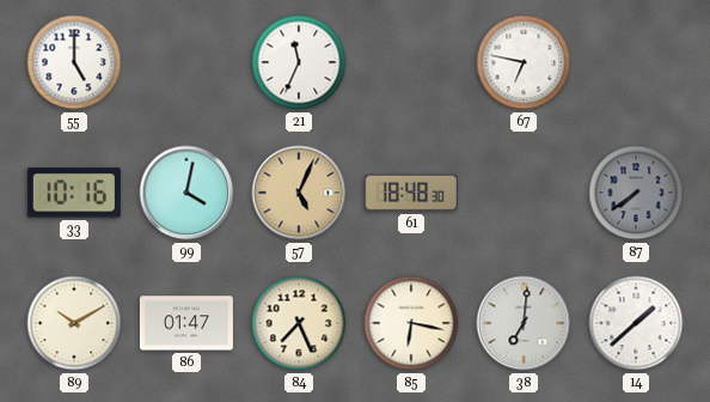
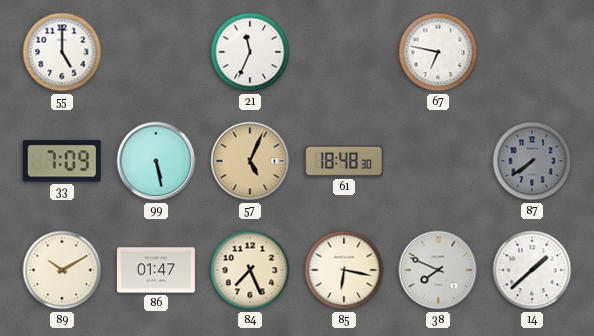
33: 10:16 -> 7:09 (62, 161)
99: 4:02 -> 5:28 (156, 161)
38: 7:01 -> 7:49 (438, 270)
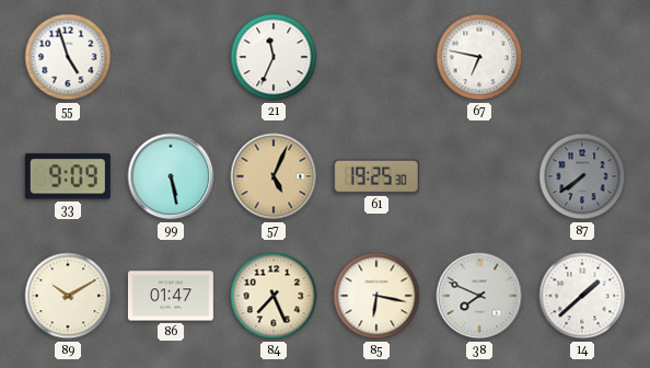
55: 5:00 -> 4:57 (68, 57)
33: 7:09 -> 9:09 (68, 176)
61: 18:48 -> 19:25 (376, 176)
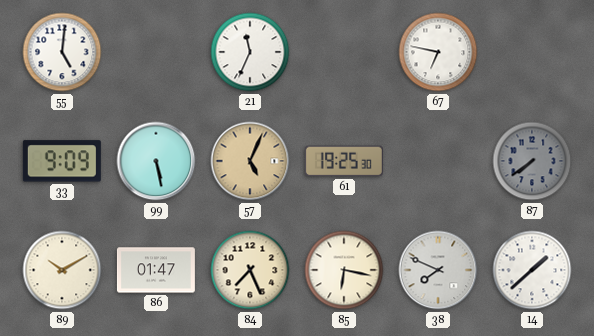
55: 4:57 -> 5:01 (62, 52)
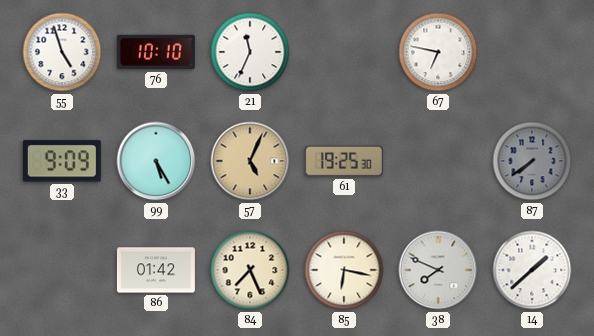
55: 5:01 -> 4:57 (62, 52)
76: none -> 10:10 (156, 52)
99: 5:28 -> 5:25 (156, 161)
89: 10:10 -> none (62, 270)
86: 01:47 -> 01:42 (156, 270)
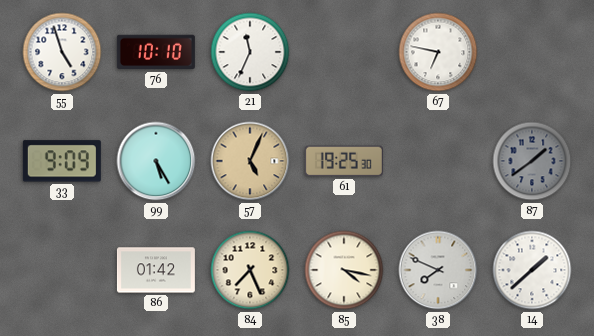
87: 7:39 -> 1:39 (532, 161)
85: 6:17 -> 4:17 (344, 270)
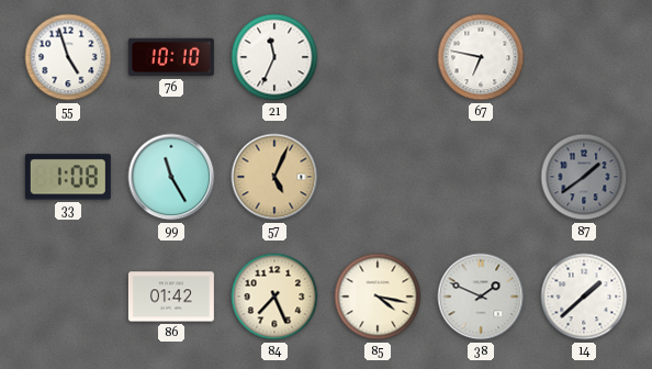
33: 9:09 -> 1:08 (68, 177)
99: 5:25 -> 11:25 (171, 177)
61: 19:25 -> none (344, 161)
38: 7:49 -> 1:49 (481, 297)
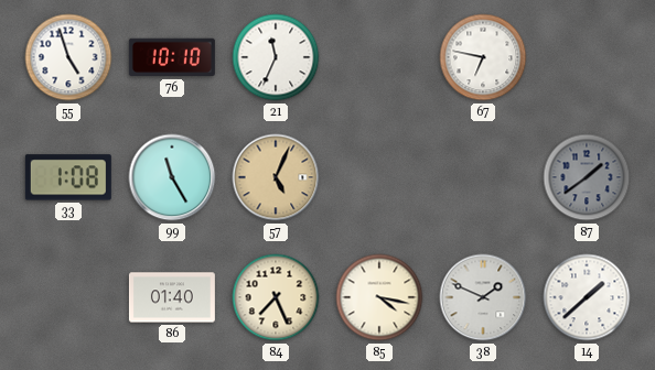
86: 01:42 -> 01:40 (172, 297)
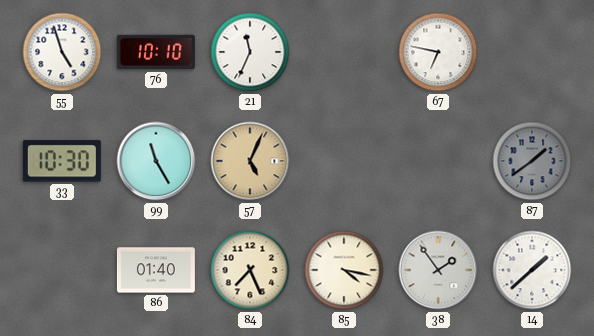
33: 1:08 -> 10:30 (62, 161)
38: 1:49 -> 1:54 (438, 270)
